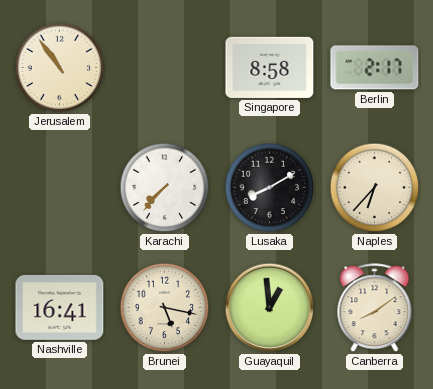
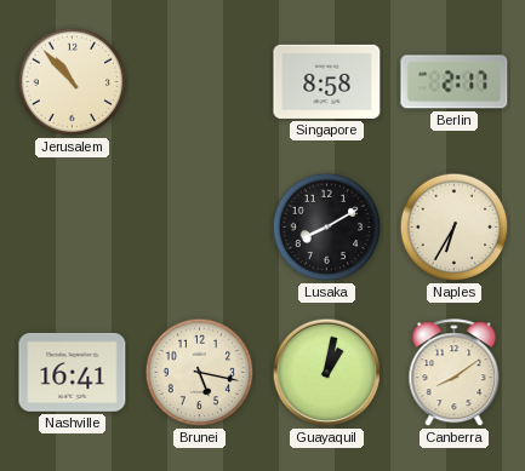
Jerusalem: 10:54 -> 10:53 (73, 82)
Karachi: 7:37 -> none (165, 188)
Naples: 6:37 -> 6:35 (455, 228)
Guayaquil: 12:59 -> 1:02 (327, 373)
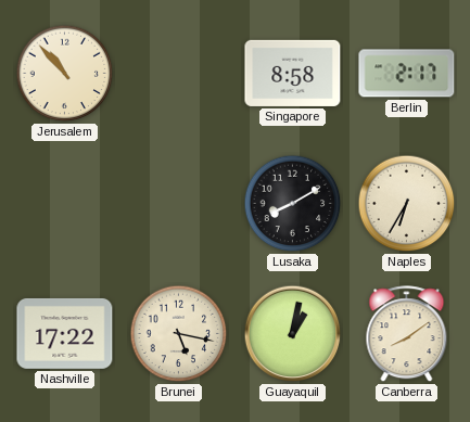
Nashville: 16:41 -> 17:22 (65, 333)
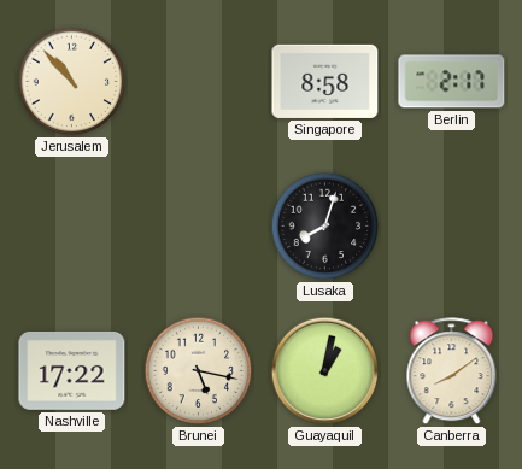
Lusaka: 8:10 -> 8:03 (325, 227)
Naples: 6:35 -> none (407, 204)
